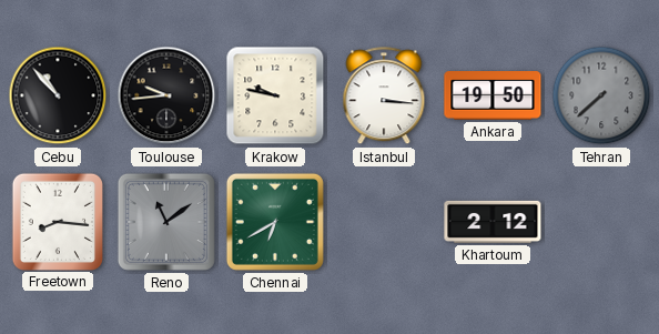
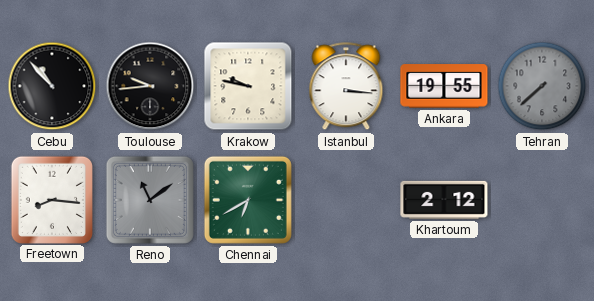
Ankara: 19:50 -> 19:55 (444, 86)
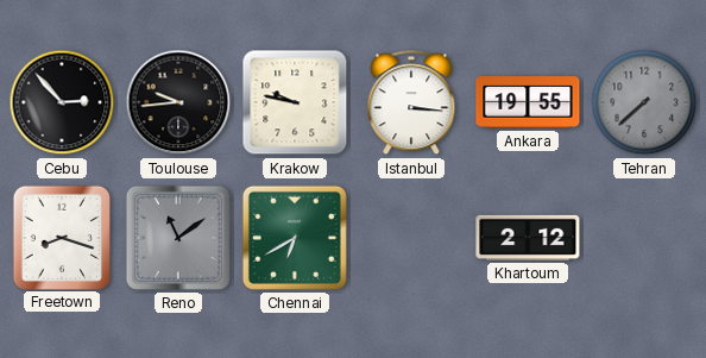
Cebu: 10:53 -> 2:53 (62, 102)
Freetown: 8:16 -> 8:18 (62, 237)
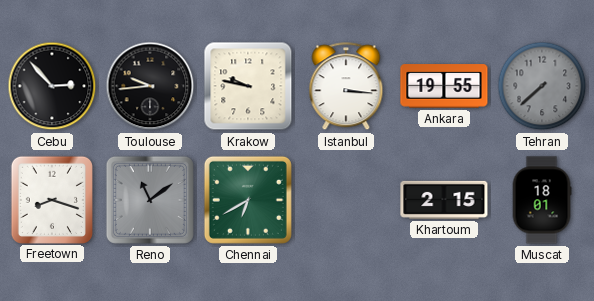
Khartoum: 2:12 -> 2:15 (444, 200)
Muscat: none -> 18:01 (542, 200)
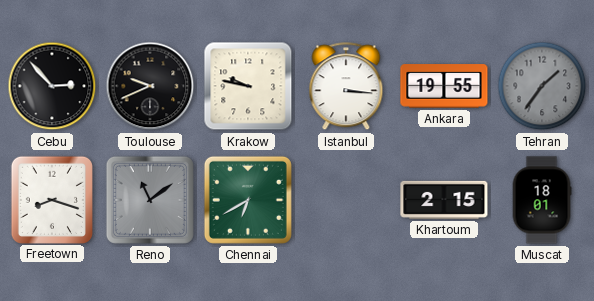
Toulouse: 9:44 -> 9:41 (150, 86)
Tehran: 7:38 -> 1:36 (542, 86)
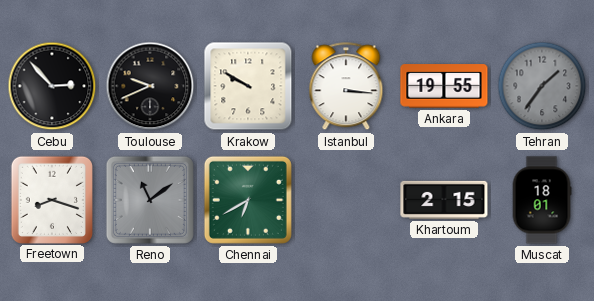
Krakow: 9:47 -> 9:50 (248, 86)
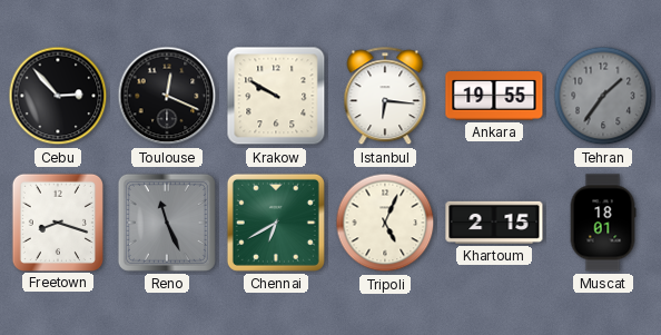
Toulouse: 9:41 -> 12:19 (167, 96)
Istanbul: 3:16 -> 6:16 (385, 97)
Reno: 11:09 -> 11:26 (167, 223)
Tripoli: none -> 5:04 (385, 223)
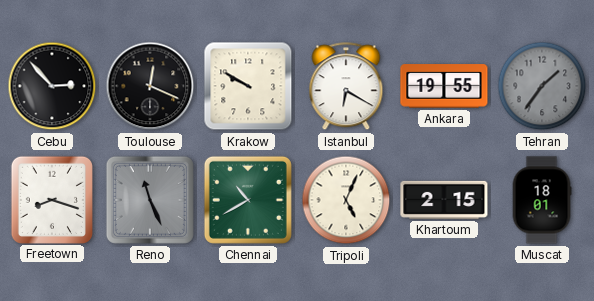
Istanbul: 6:16 -> 6:20 (346, 87)
Chennai: 6:40 -> 10:40 (248, 200)
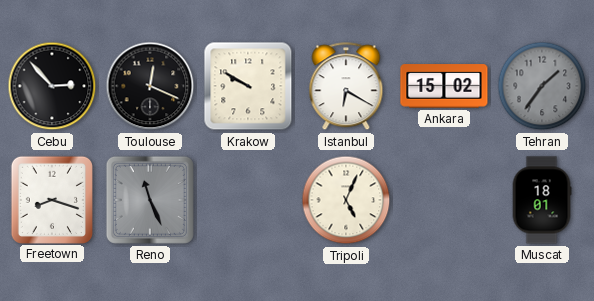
Ankara: 19:55 -> 15:02 (444, 86)
Chennai: 10:40 -> none (248, 200)
Khartoum: 2:15 -> none (444, 200)
